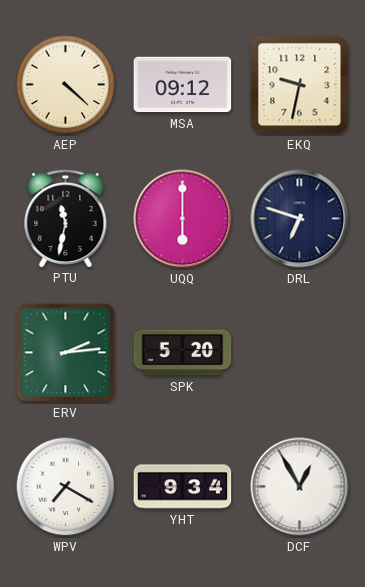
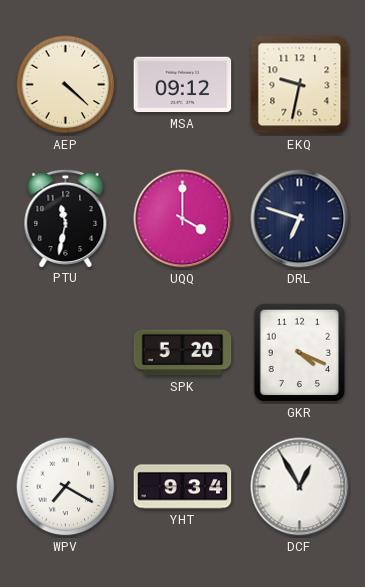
UQQ: 6:00 -> 4:00 (183, 219)
ERV: 2:14 -> none (66, 353)
GKR: none -> 4:19 (299, 353)
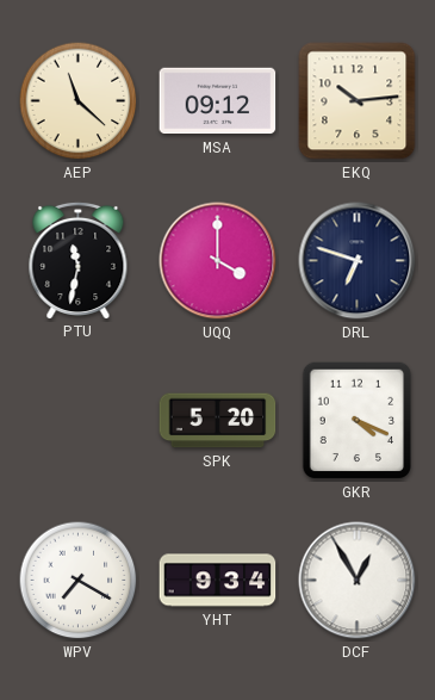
AEP: 4:22 -> 11:22 (79, 101)
EKQ: 9:32 -> 10:14 (358, 101)
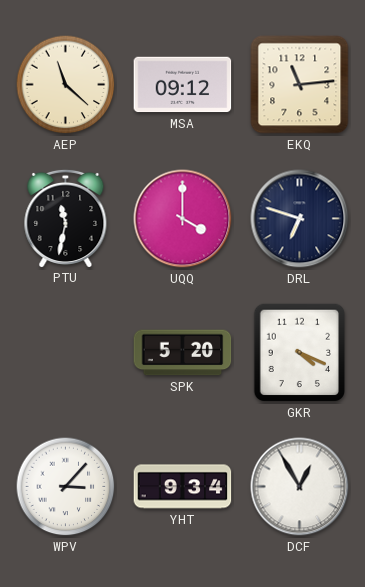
EKQ: 10:14 -> 11:14 (300, 85)
WPV: 7:20 -> 3:07 (66, 487)
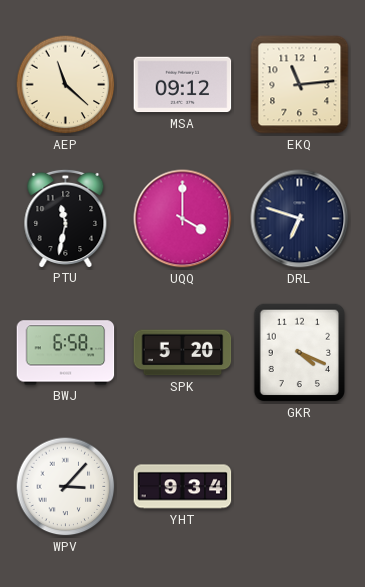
BWJ: none -> 6:58 (66, 353)
DCF: 12:55 -> none (300, 487)
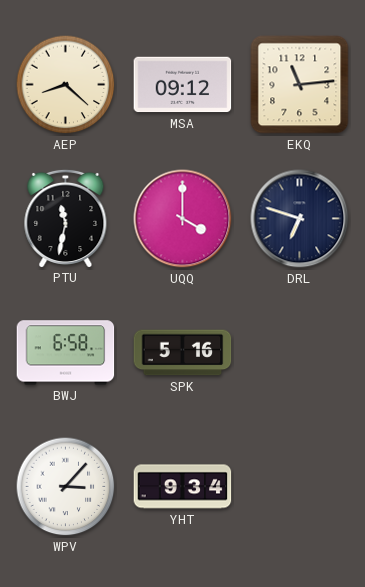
AEP: 11:22 -> 8:22 (66, 85)
SPK: 5:20 -> 5:16 (183, 353)
GKR: 4:19 -> none (299, 353)
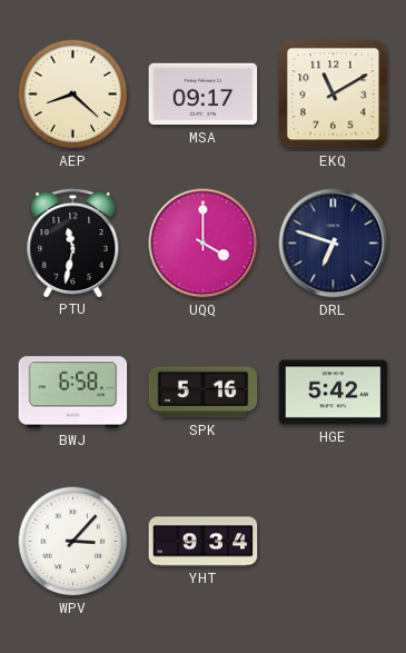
MSA: 09:12 -> 09:17 (204, 95)
EKQ: 11:14 -> 11:10 (334, 95)
HGE: none -> 5:42 (334, 393)
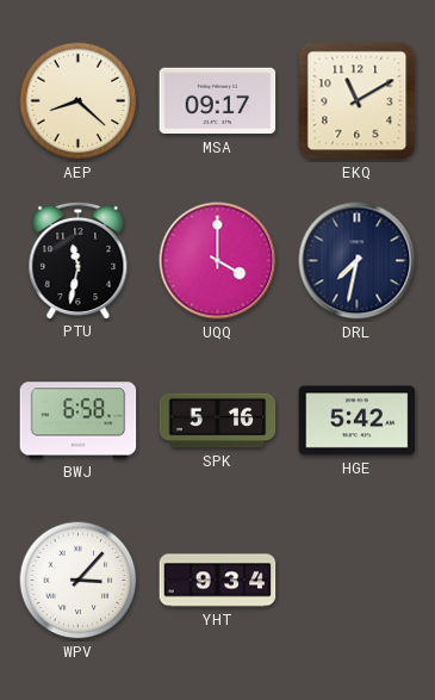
DRL: 6:48 -> 7:32 (358, 261)
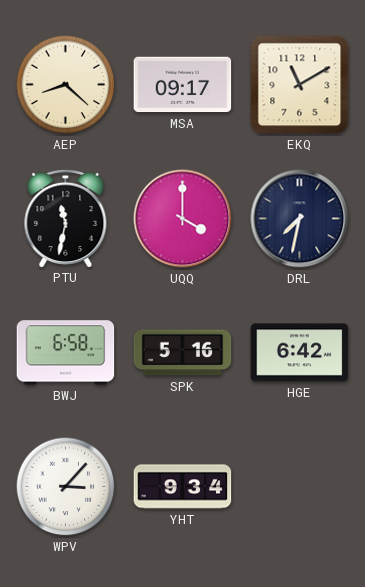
HGE: 5:42 -> 6:42 (300, 353)
